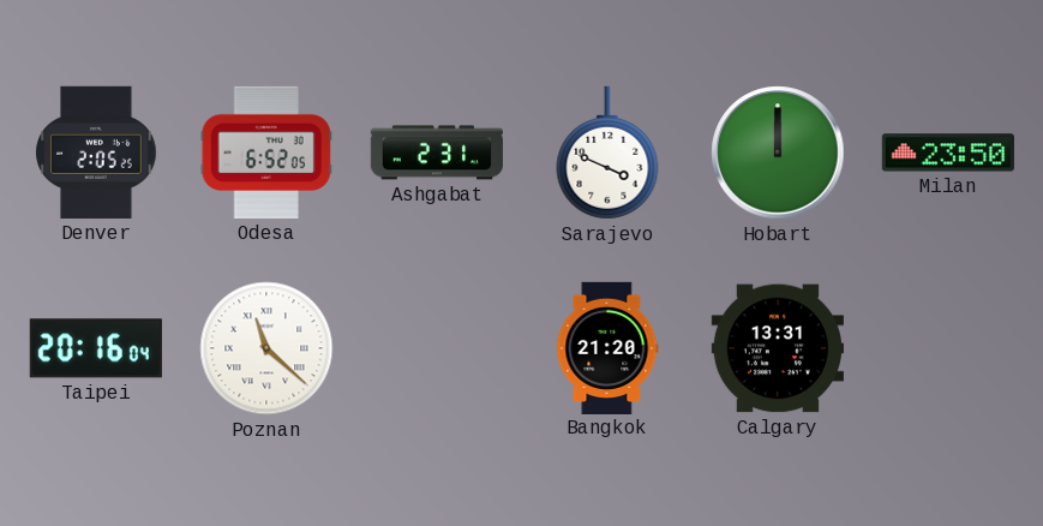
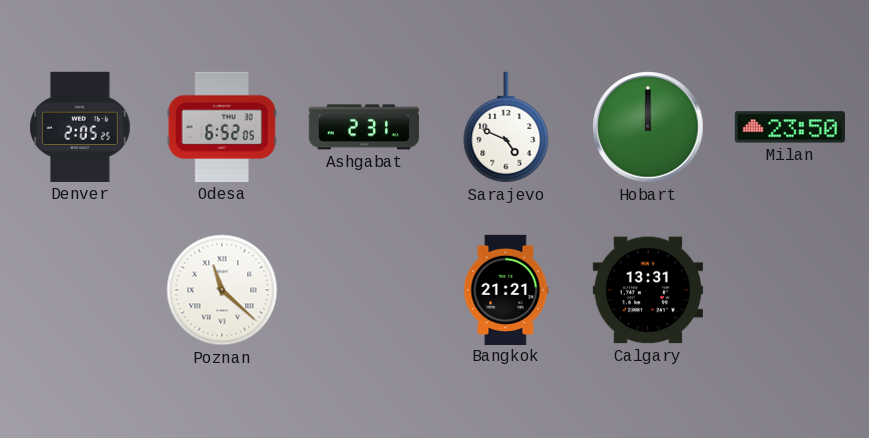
Sarajevo: 3:49 -> 4:49 (506, 127)
Taipei: 20:16 -> none (96, 348)
Bangkok: 21:20 -> 21:21 (506, 289)
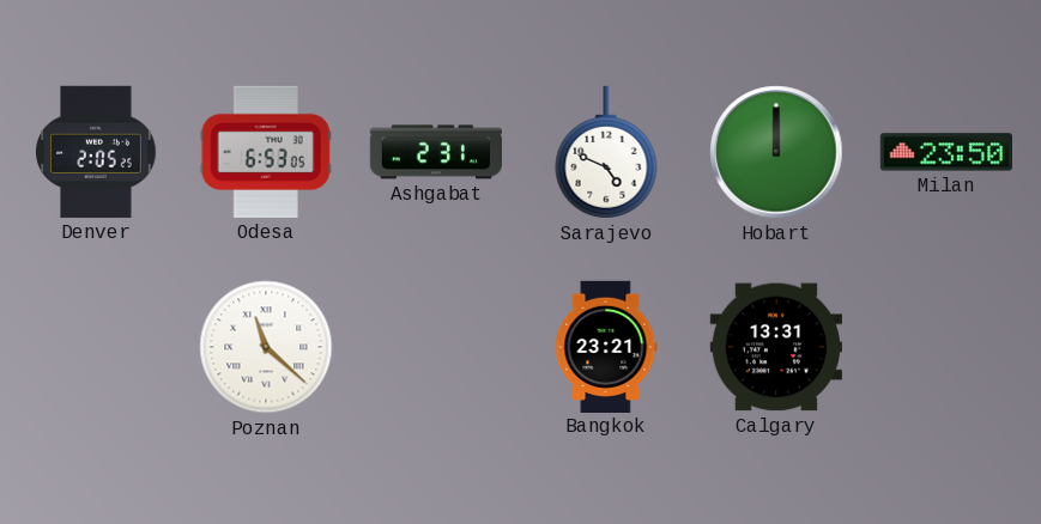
Odesa: 6:52 -> 6:53 (266, 152)
Bangkok: 21:21 -> 23:21 (606, 346)
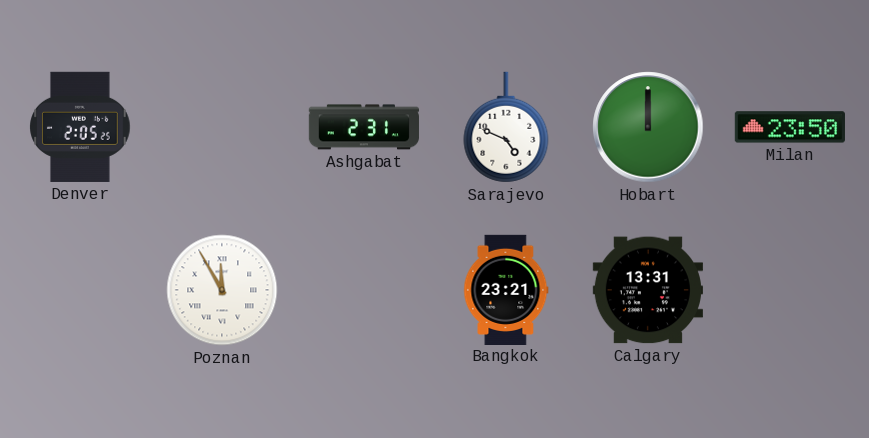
Odesa: 6:53 -> none (266, 152)
Poznan: 11:22 -> 11:55 (222, 290)
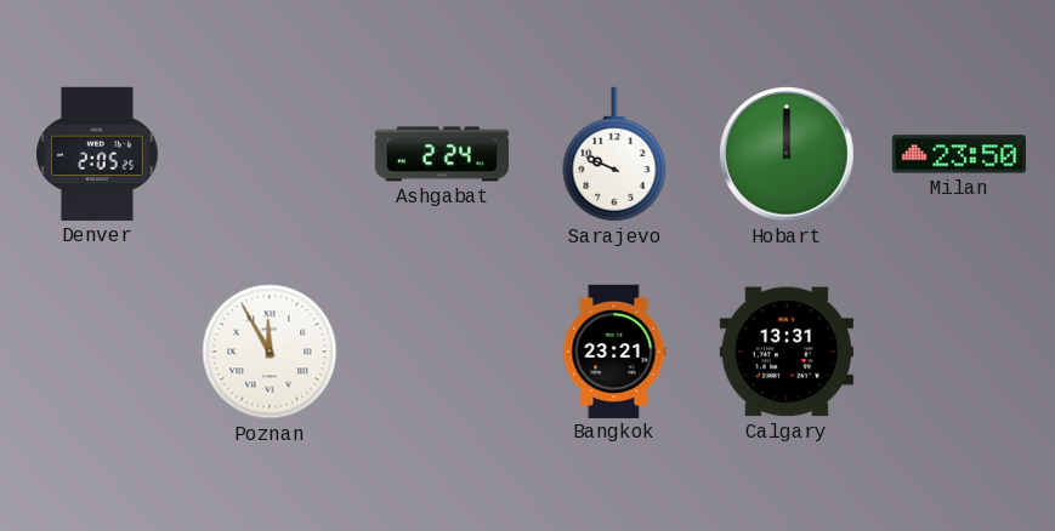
Ashgabat: 2:31 -> 2:24 (442, 154)
Sarajevo: 4:49 -> 9:49 (614, 154)
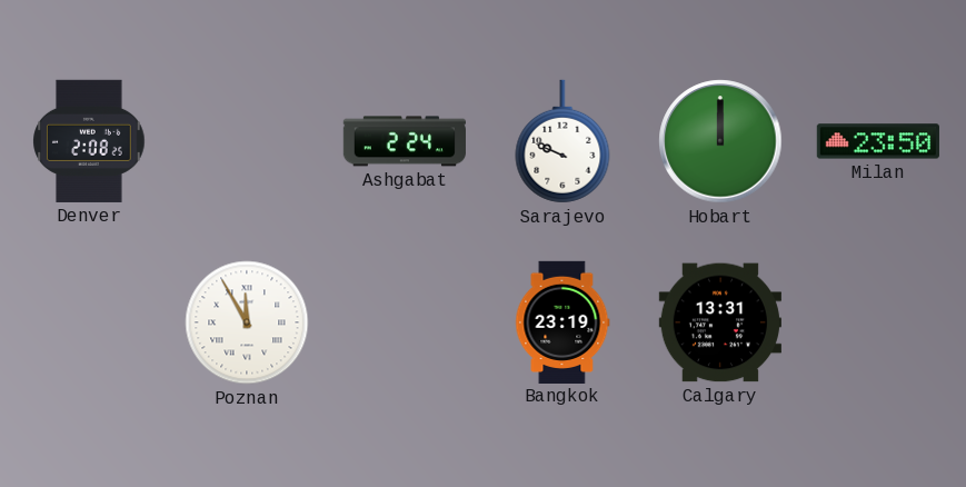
Denver: 2:05 -> 2:08 (89, 141)
Bangkok: 23:21 -> 23:19 (562, 321)
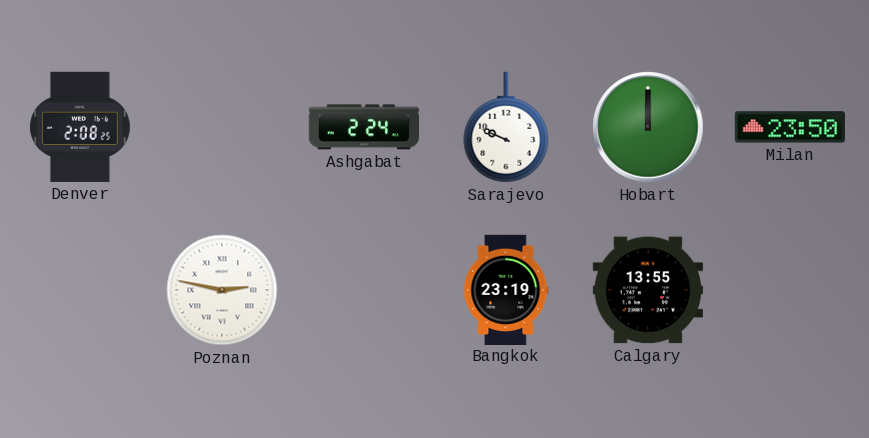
Poznan: 11:55 -> 2:47 (222, 290)
Calgary: 13:31 -> 13:55 (648, 290)
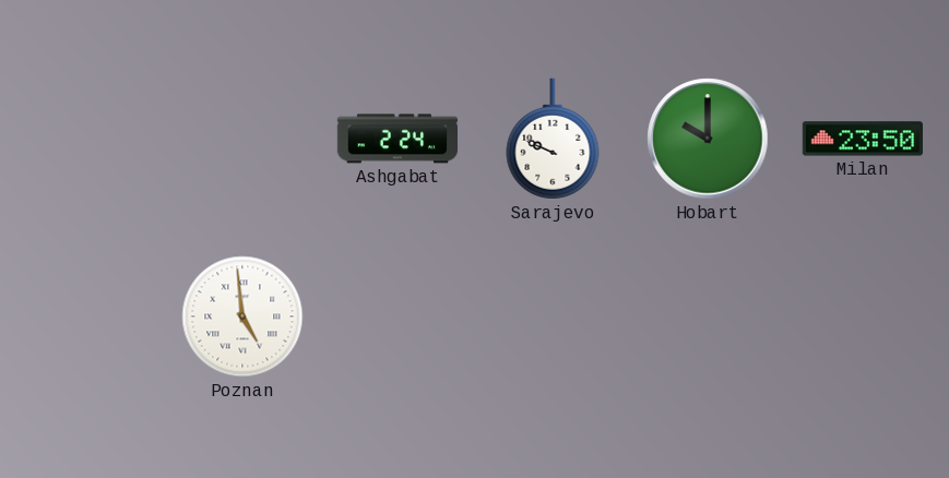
Denver: 2:08 -> none (80, 127)
Hobart: 12:00 -> 10:00 (708, 139)
Poznan: 2:47 -> 4:59 (242, 316)
Bangkok: 23:19 -> none (506, 289)
Calgary: 13:55 -> none (648, 290)
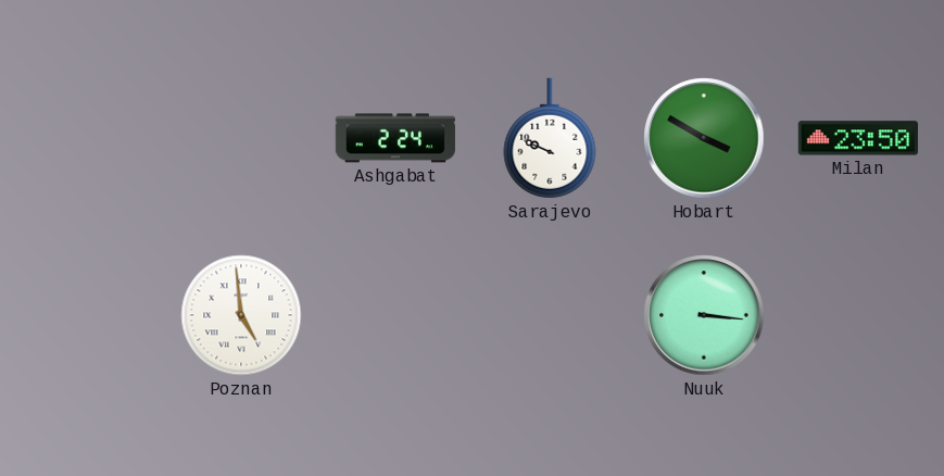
Hobart: 10:00 -> 3:50 (704, 138)
Nuuk: none -> 3:16 (704, 315)
